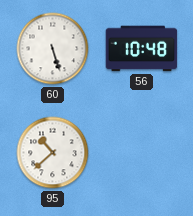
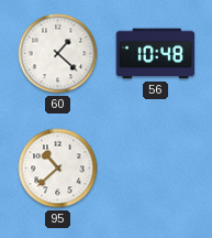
60: 5:27 -> 1:22 (58, 54)
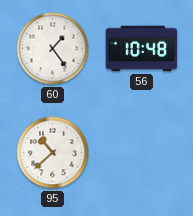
60: 1:22 -> 1:24 (53, 49)
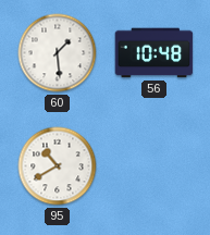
60: 1:24 -> 1:29 (58, 53)
95: 10:38 -> 10:40 (58, 166)
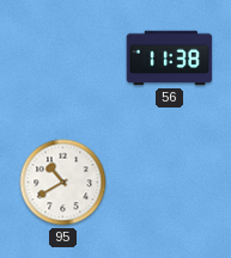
60: 1:29 -> none (58, 53)
56: 10:48 -> 11:38 (170, 59)
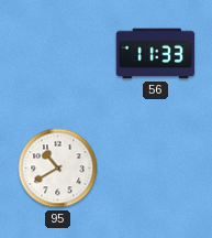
56: 11:38 -> 11:33 (156, 54)
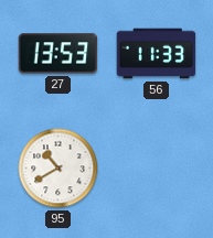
27: none -> 13:53 (58, 54)
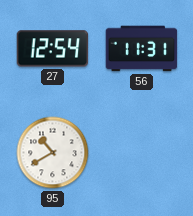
27: 13:53 -> 12:54 (53, 49)
56: 11:33 -> 11:31 (142, 49)
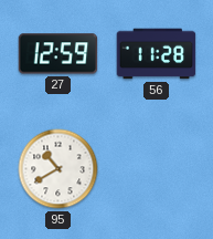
27: 12:54 -> 12:59 (58, 54)
56: 11:31 -> 11:28 (157, 54)
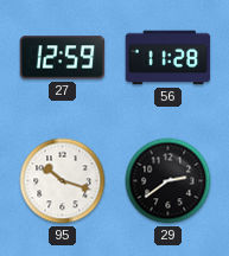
95: 10:40 -> 10:18 (63, 181)
29: none -> 2:39 (168, 181)
